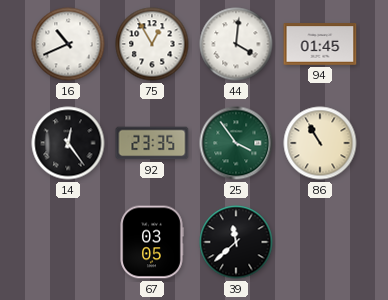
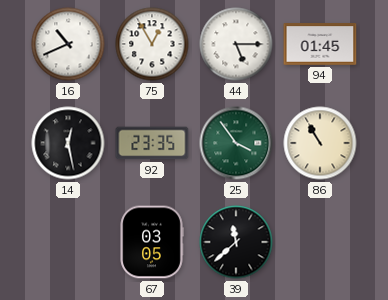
44: 4:01 -> 5:15 (236, 44)
14: 12:24 -> 12:28 (68, 143)
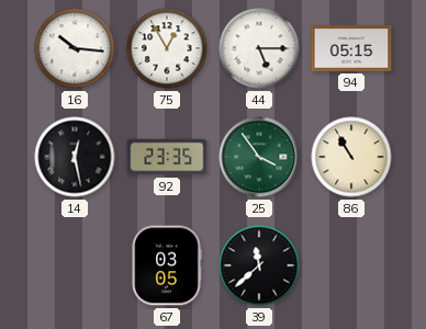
16: 10:41 -> 10:16 (75, 48)
94: 01:45 -> 05:15 (351, 48)
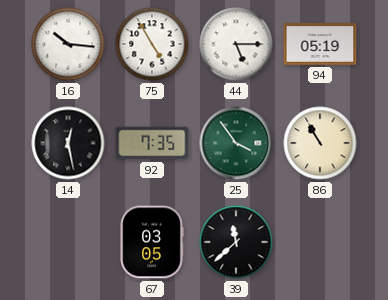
75: 12:55 -> 4:55 (152, 44)
94: 05:15 -> 05:19 (320, 44)
92: 23:35 -> 7:35 (152, 143)
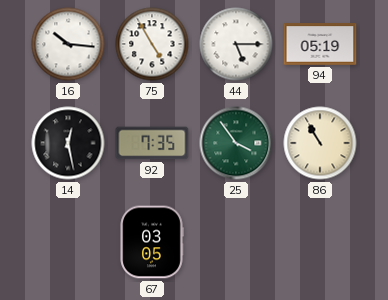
39: 11:38 -> none (236, 242)
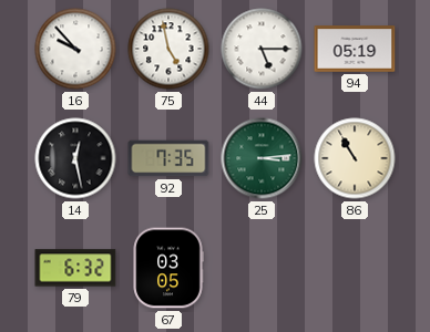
16: 10:16 -> 9:53 (75, 49)
75: 4:55 -> 4:58 (168, 49)
25: 3:54 -> 3:14 (262, 158)
79: none -> 6:32 (75, 268)
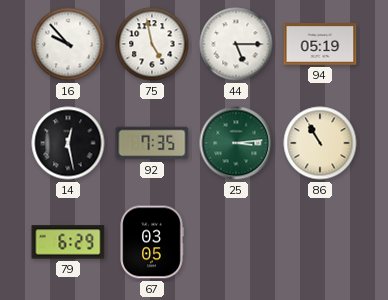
79: 6:32 -> 6:29 (68, 242)
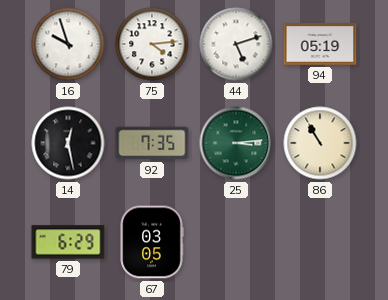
16: 9:53 -> 9:57 (68, 44)
75: 4:58 -> 4:14 (152, 44)
44: 5:15 -> 5:12 (236, 44)
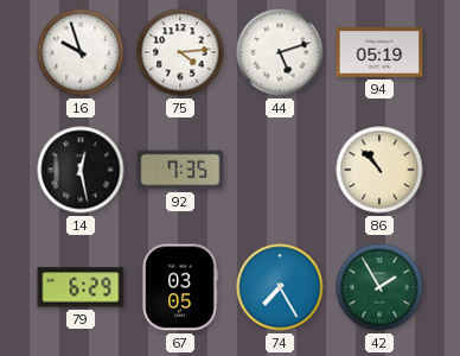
25: 3:14 -> none (236, 143)
86: 10:55 -> 10:53 (379, 170)
74: none -> 7:25 (280, 287)
42: none -> 1:55 (379, 287)
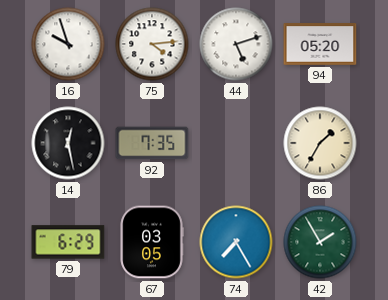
94: 05:19 -> 05:20 (320, 44)
86: 10:53 -> 1:35 (320, 143)
